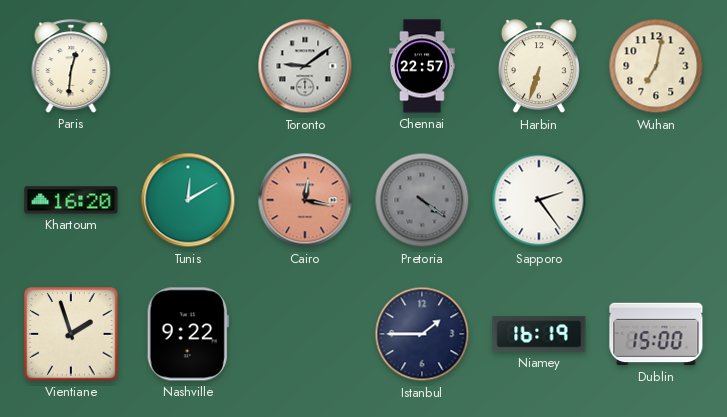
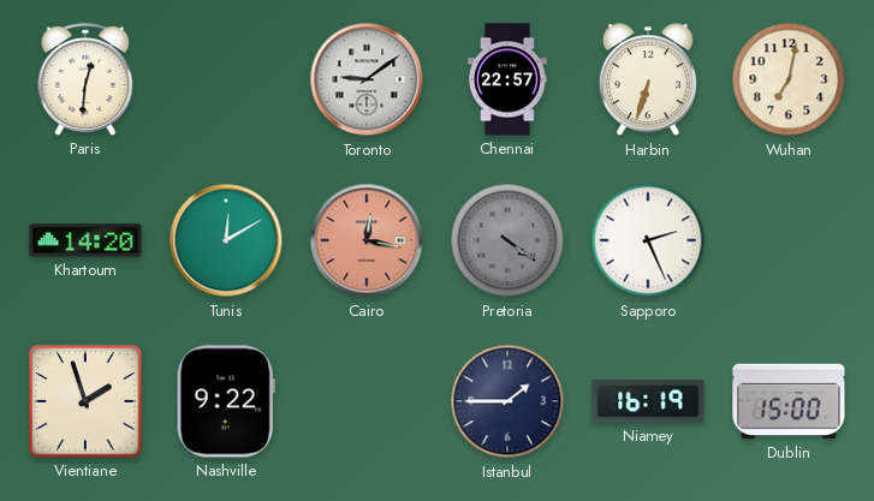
Khartoum: 16:20 -> 14:20 (85, 240)
Sapporo: 2:24 -> 2:26 (648, 240)
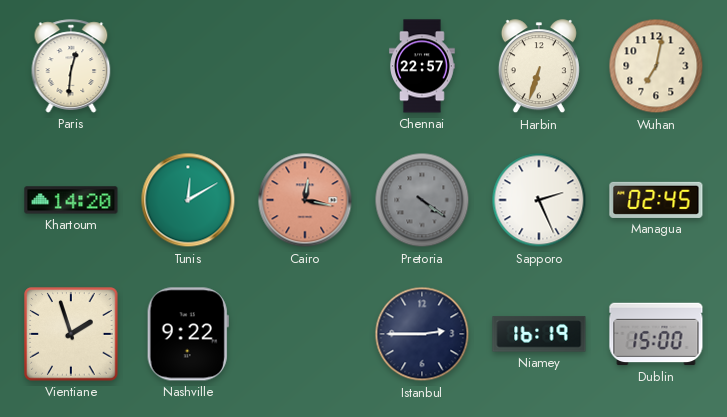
Toronto: 9:09 -> none (367, 79)
Managua: none -> 02:45 (656, 200)
Istanbul: 1:45 -> 2:45 (422, 334)
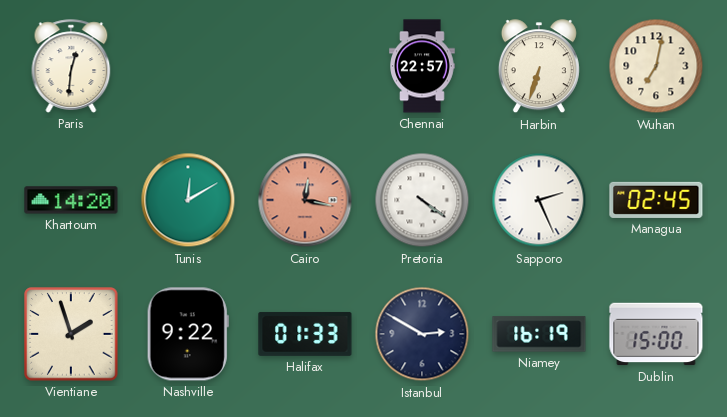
Pretoria dial: grey -> white (422, 200)
Halifax: none -> 01:33 (305, 334)
Istanbul: 2:45 -> 2:50 (422, 334)
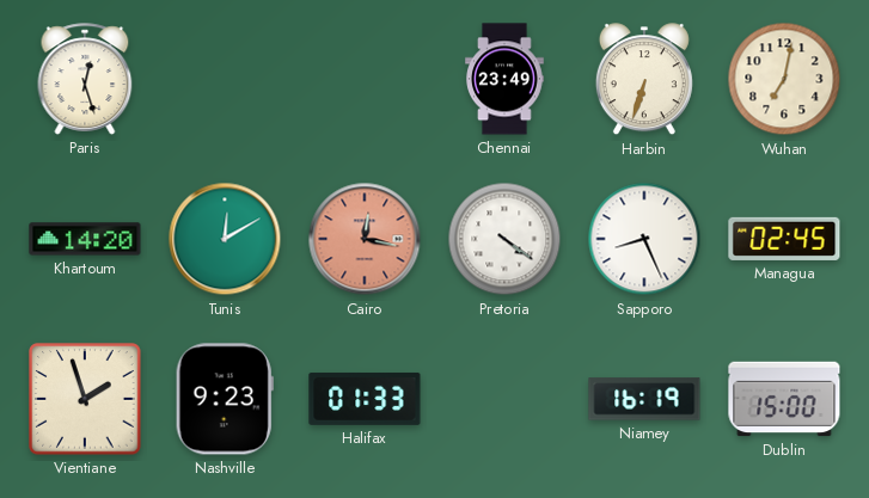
Paris: 12:31 -> 12:27 (85, 79)
Chennai: 22:57 -> 23:49 (504, 79)
Sapporo: 2:26 -> 8:26 (644, 239)
Nashville: 9:22 -> 9:23 (225, 399)
Istanbul: 2:50 -> none (422, 334)
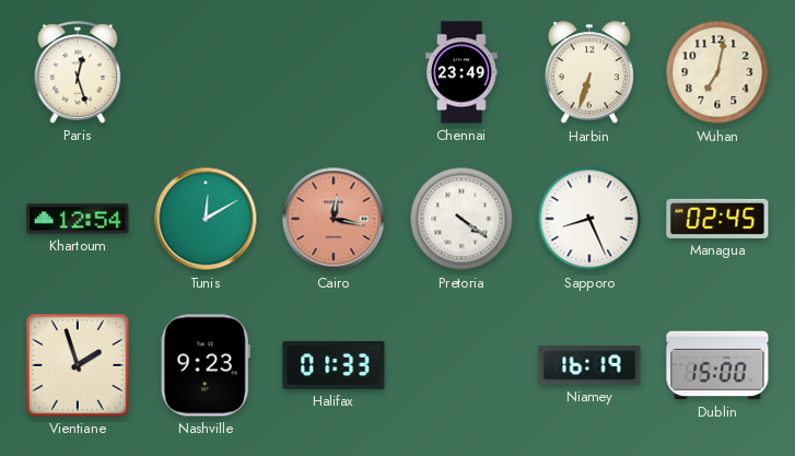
Khartoum: 14:20 -> 12:54 (78, 219)
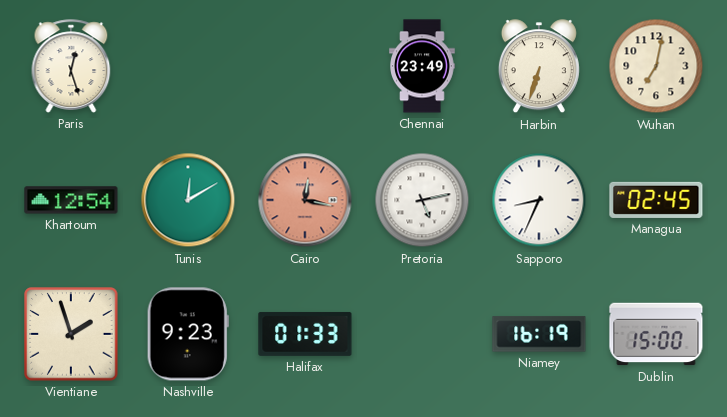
Pretoria: 4:21 -> 5:13 (422, 200)
Sapporo: 8:26 -> 8:34 (539, 200)
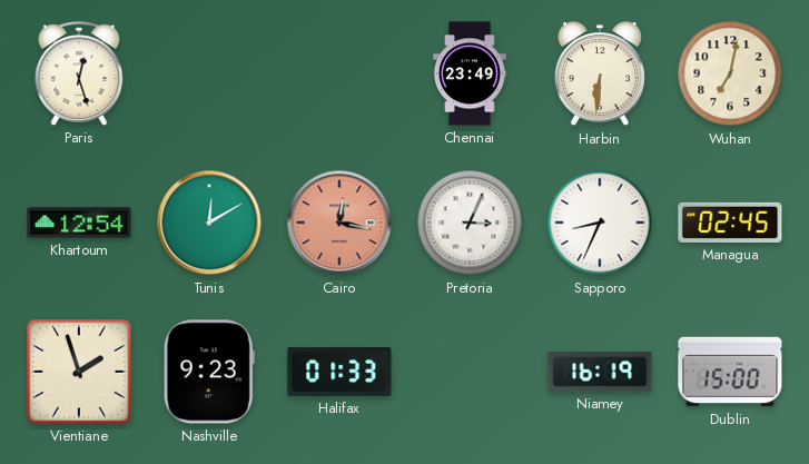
Harbin: 6:33 -> 6:31 (600, 75)
Pretoria: 5:13 -> 3:04 (470, 223)
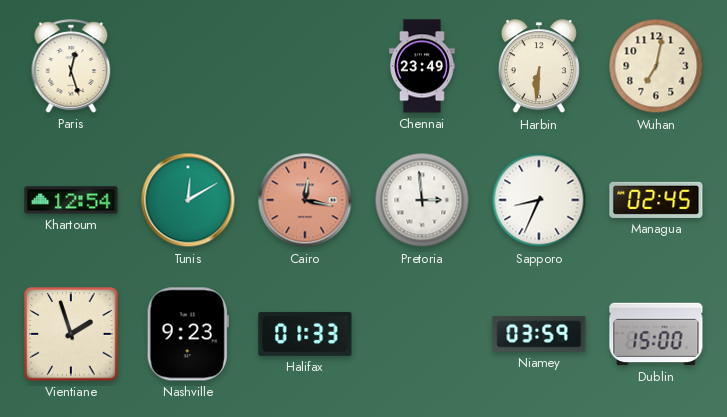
Pretoria: 3:04 -> 2:59 (422, 200)
Niamey: 16:19 -> 03:59 (539, 334)
